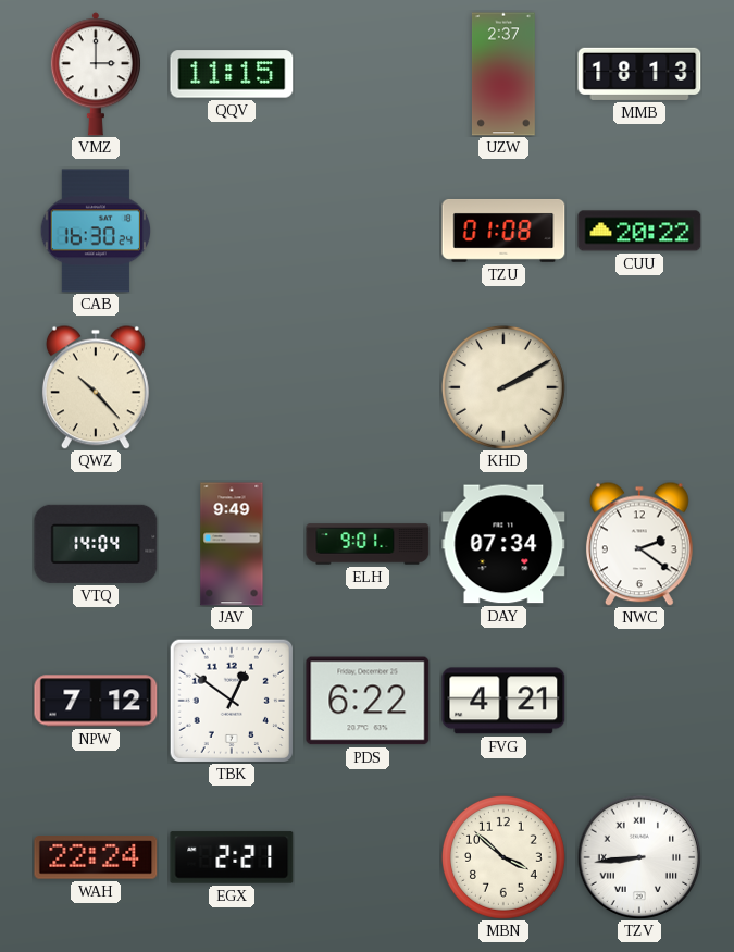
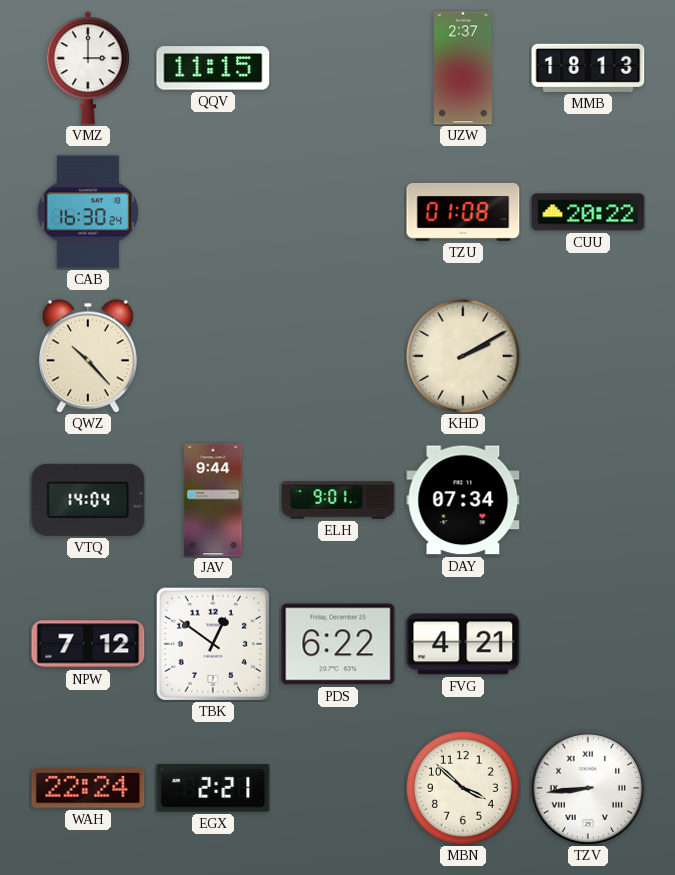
JAV: 9:49 -> 9:44 (213, 500)
NWC: 2:21 -> none (639, 544)
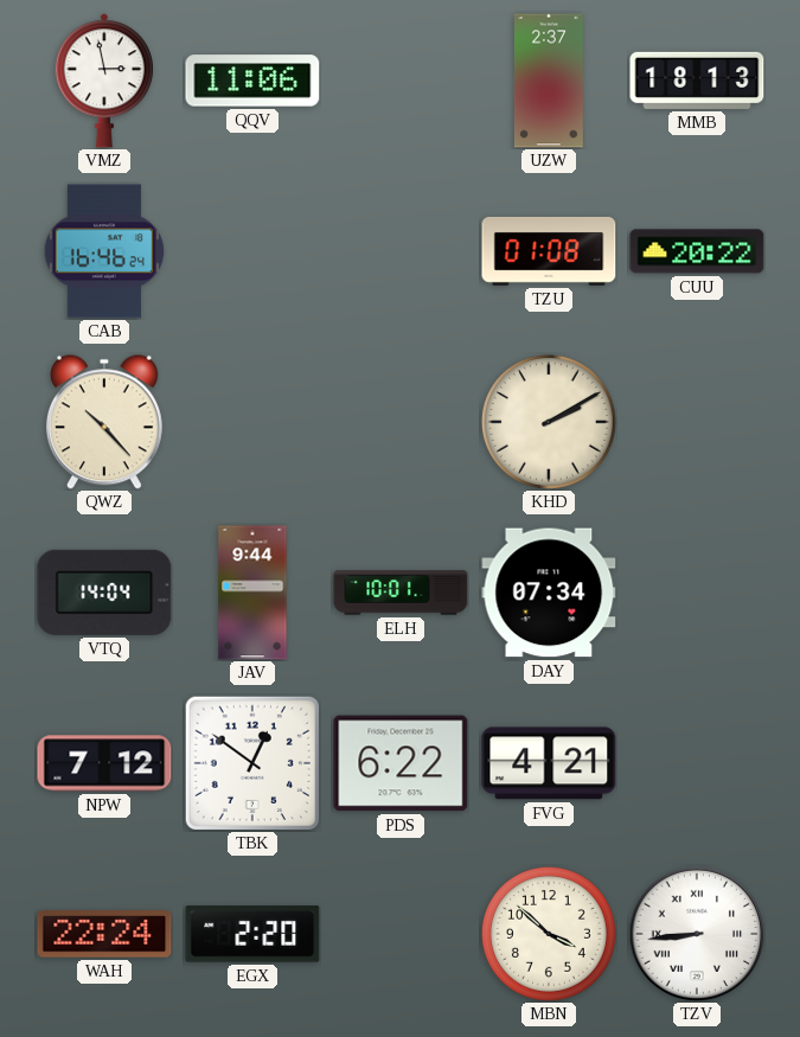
VMZ: 3:00 -> 2:58 (104, 81)
QQV: 11:15 -> 11:06 (252, 81)
CAB: 16:30 -> 16:46 (103, 251)
ELH: 9:01 -> 10:01 (401, 593)
EGX: 2:21 -> 2:20 (252, 934)
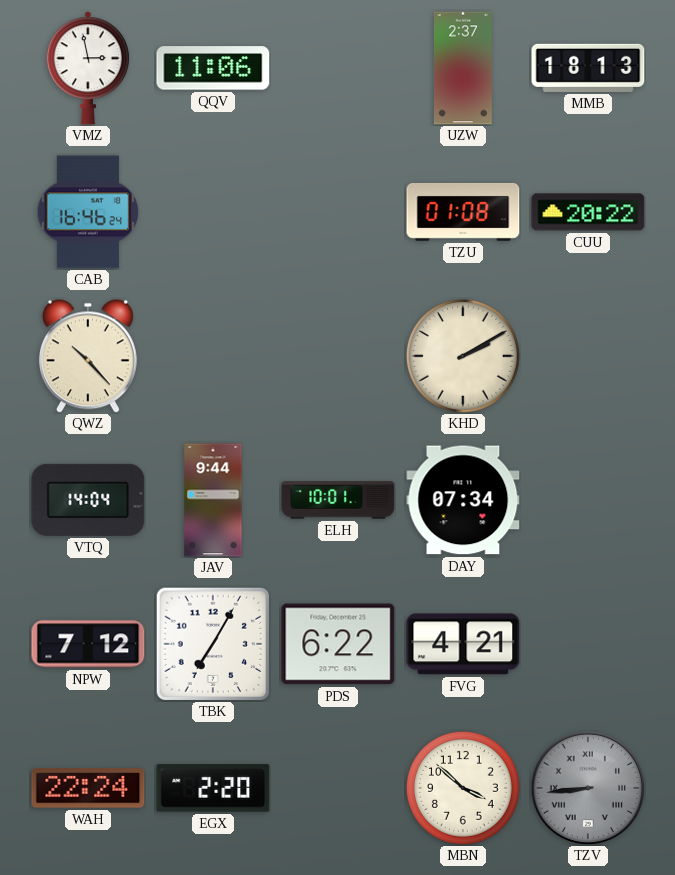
TBK: 12:51 -> 7:05 (212, 643)
TZV dial: white -> grey (588, 788)
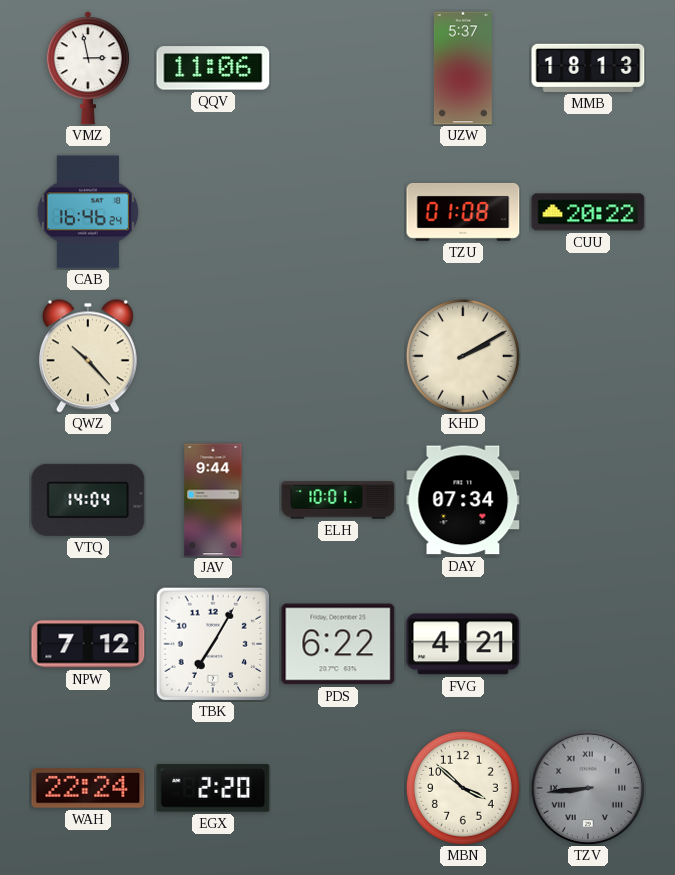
UZW: 2:37 -> 5:37 (463, 68)
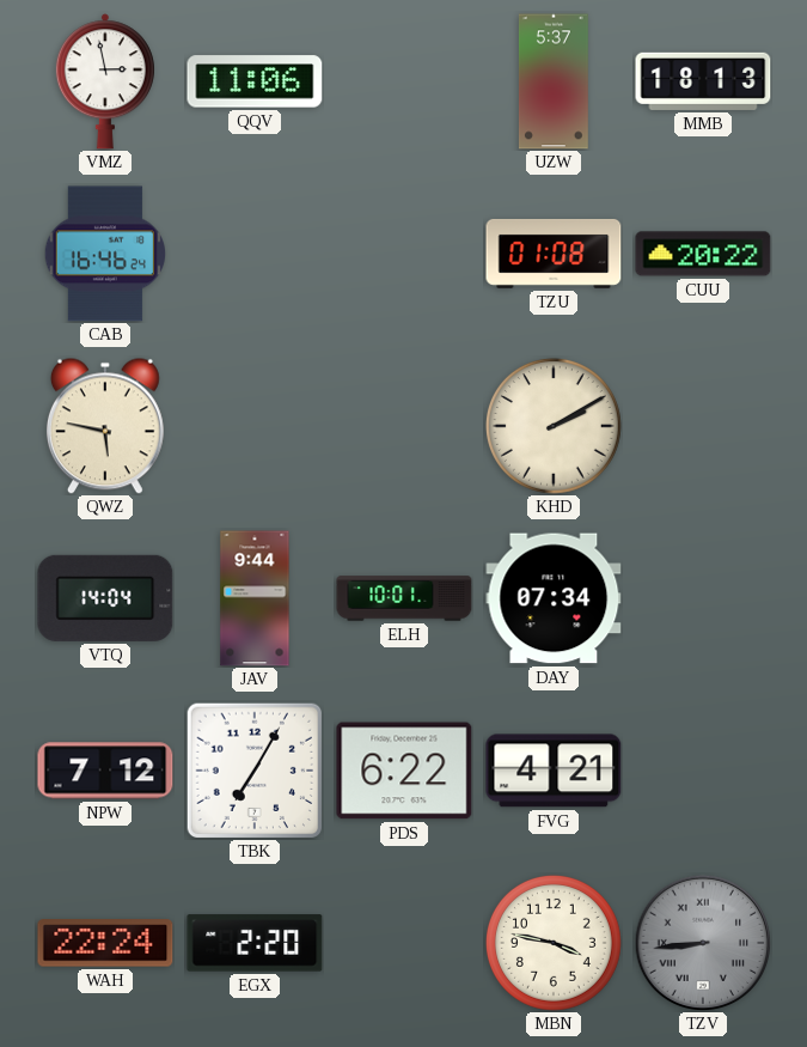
QWZ: 10:23 -> 5:47 (105, 426)
MBN: 3:52 -> 3:47 (554, 943)
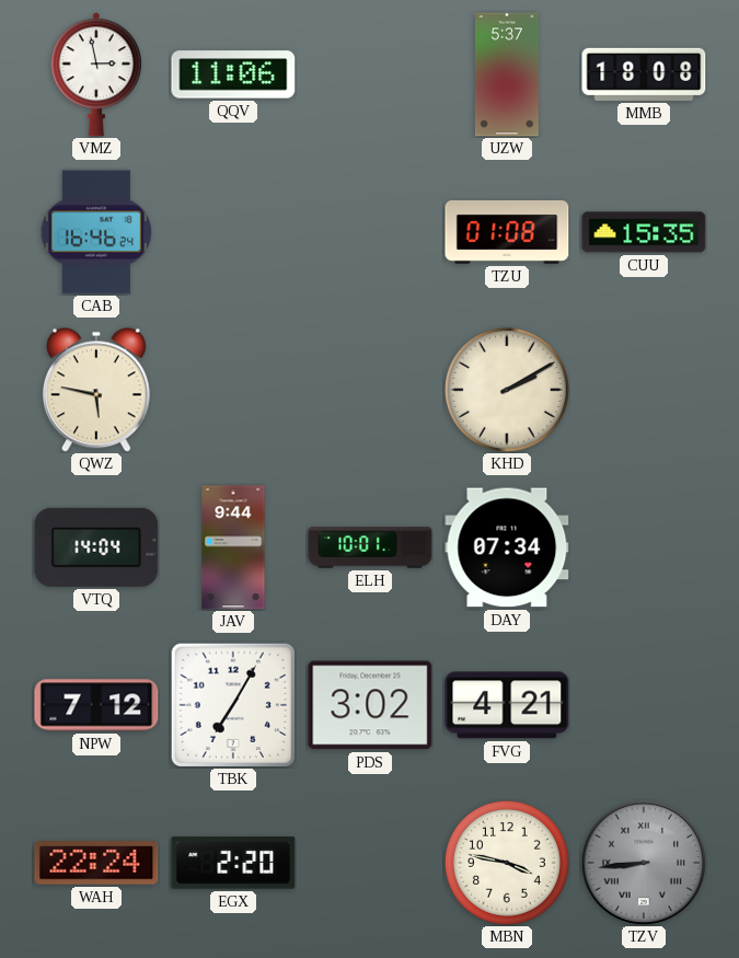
MMB: 18:13 -> 18:08 (644, 74)
CUU: 20:22 -> 15:35 (644, 232)
PDS: 6:22 -> 3:02 (370, 705)
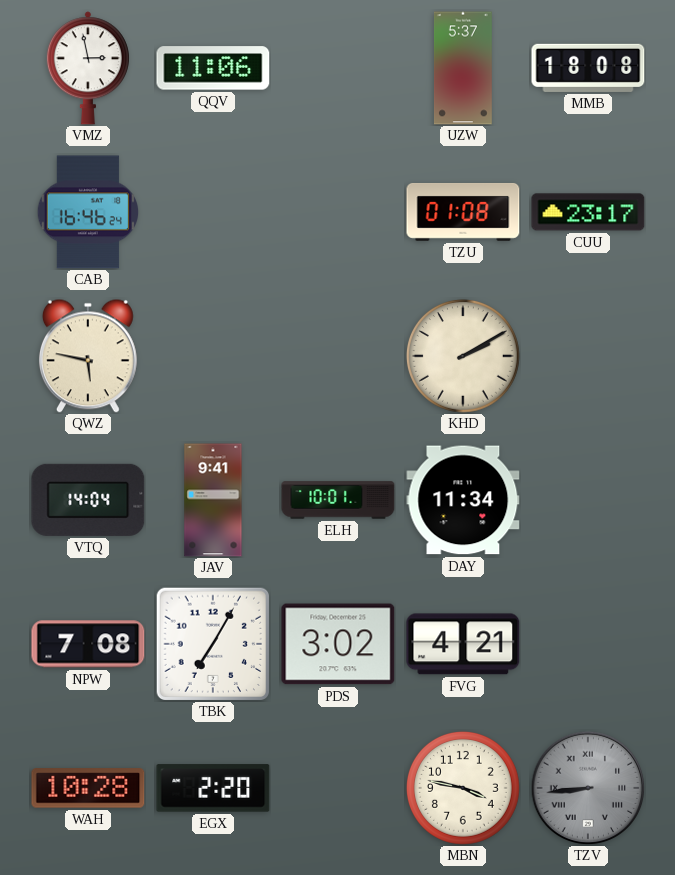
CUU: 15:35 -> 23:17 (588, 212)
JAV: 9:44 -> 9:41 (213, 500)
DAY: 07:34 -> 11:34 (463, 500)
NPW: 7:12 -> 7:08 (88, 644)
WAH: 22:24 -> 10:28 (88, 788)
